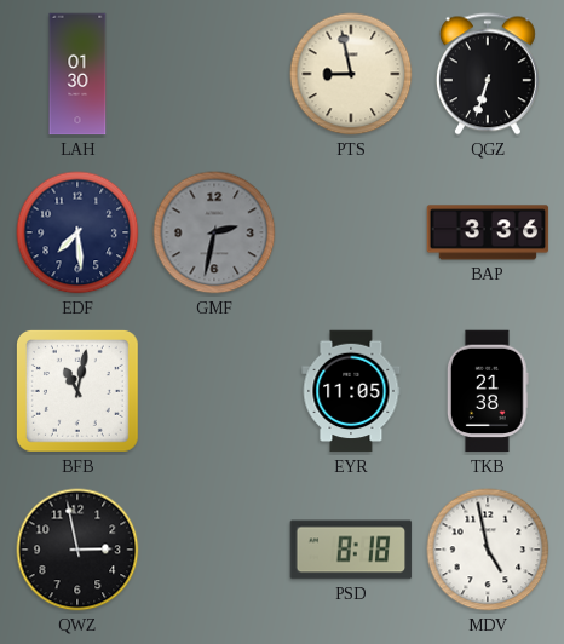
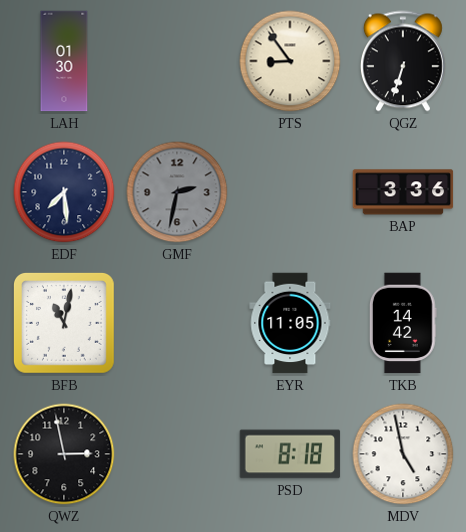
PTS: 8:58 -> 8:54 (290, 61)
TKB: 21:38 -> 14:42 (403, 323)
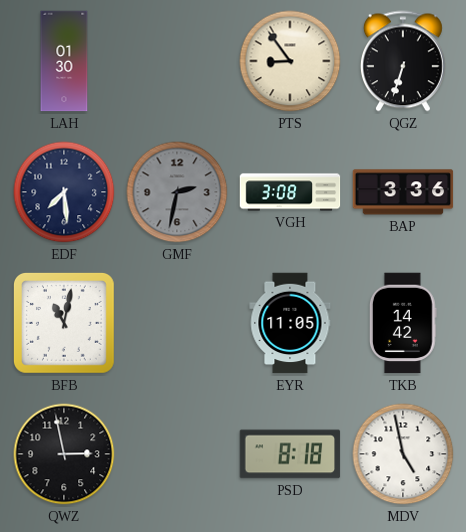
VGH: none -> 3:08 (290, 192)
